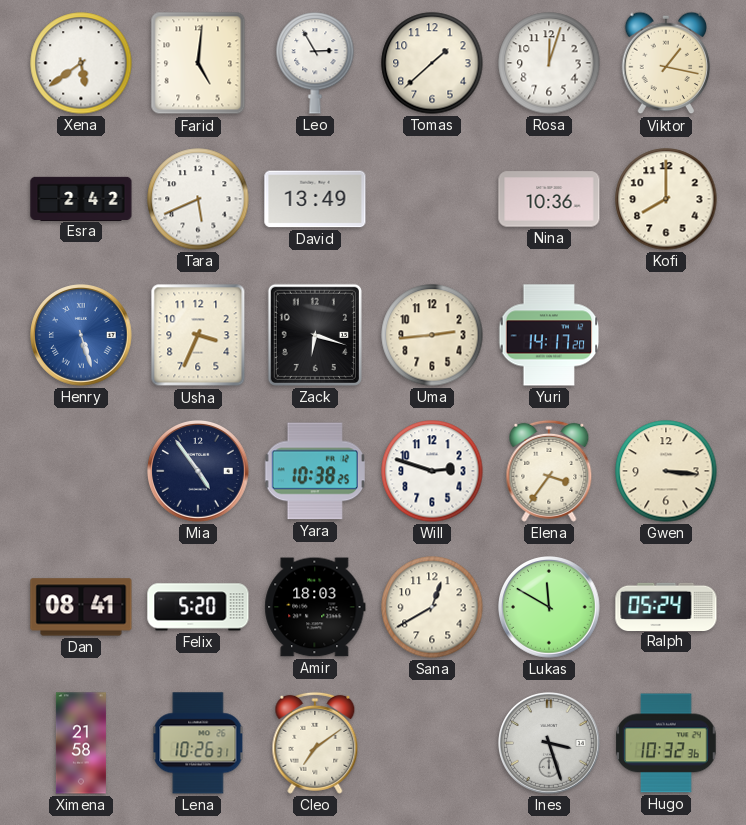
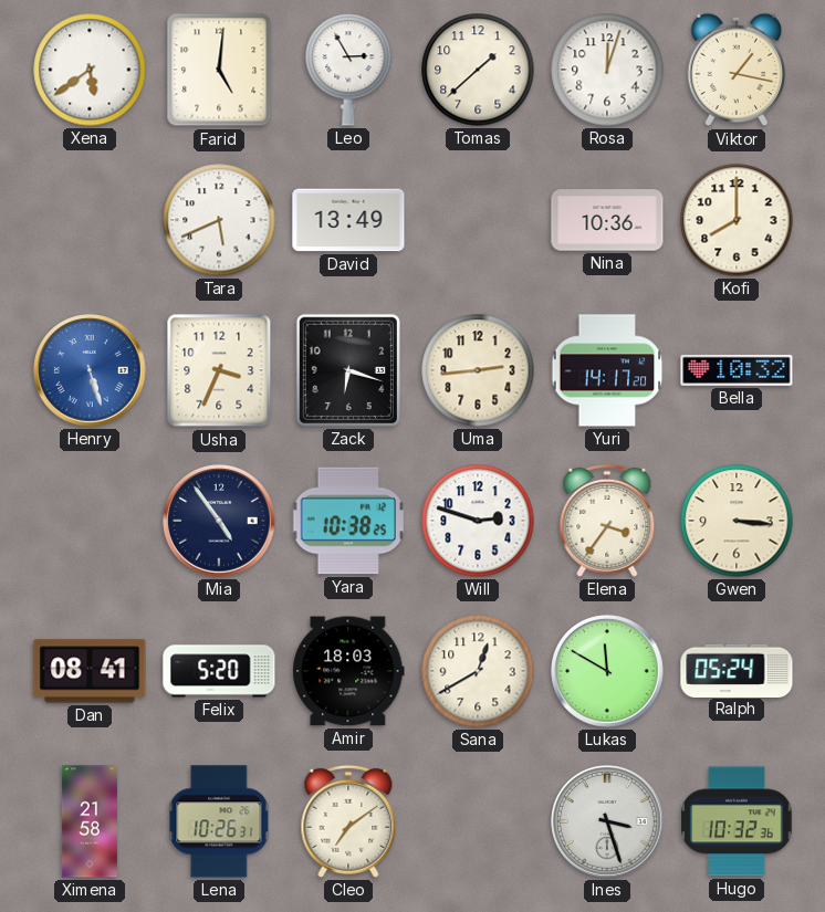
Esra: 2:42 -> none (81, 198)
Bella: none -> 10:32 (737, 370)
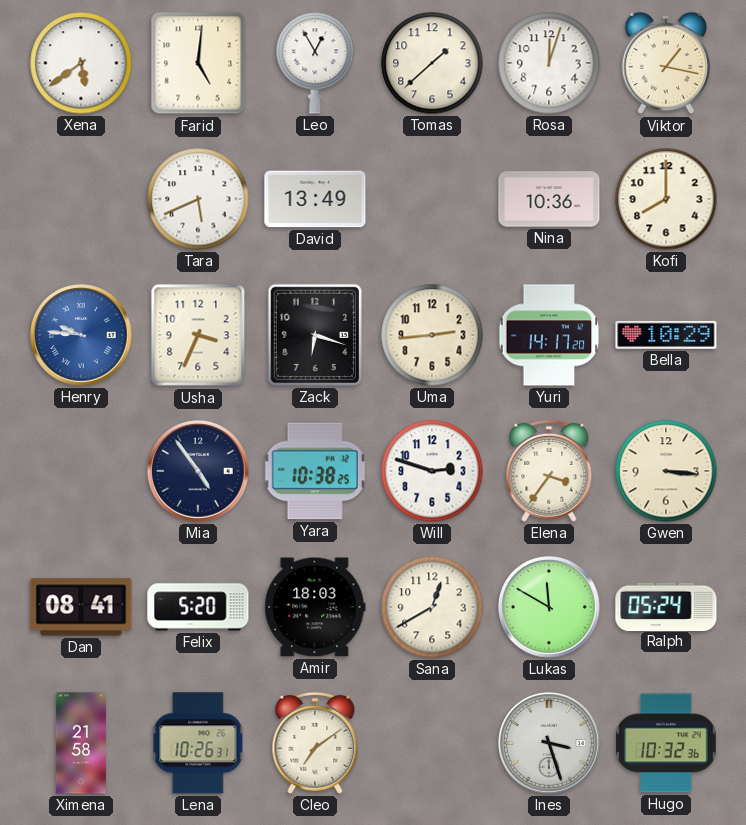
Leo: 2:55 -> 12:55 (315, 63)
Henry: 5:27 -> 9:46 (82, 336)
Bella: 10:32 -> 10:29 (666, 335)
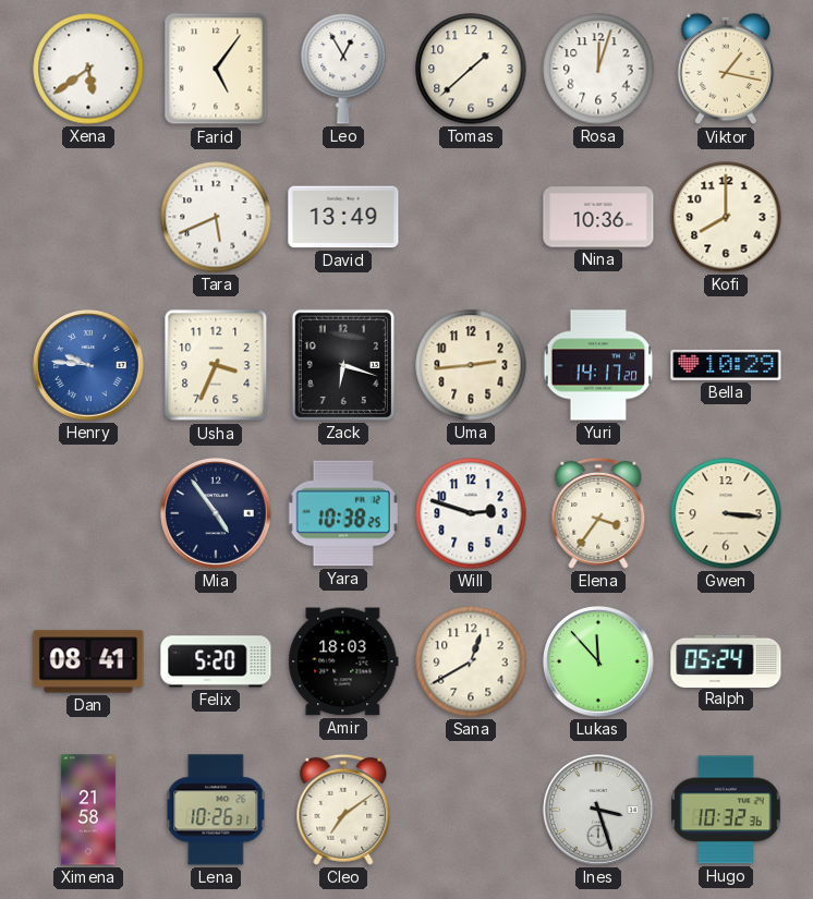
Farid: 5:01 -> 5:06 (216, 69)
Lukas: 11:50 -> 11:53 (599, 663)
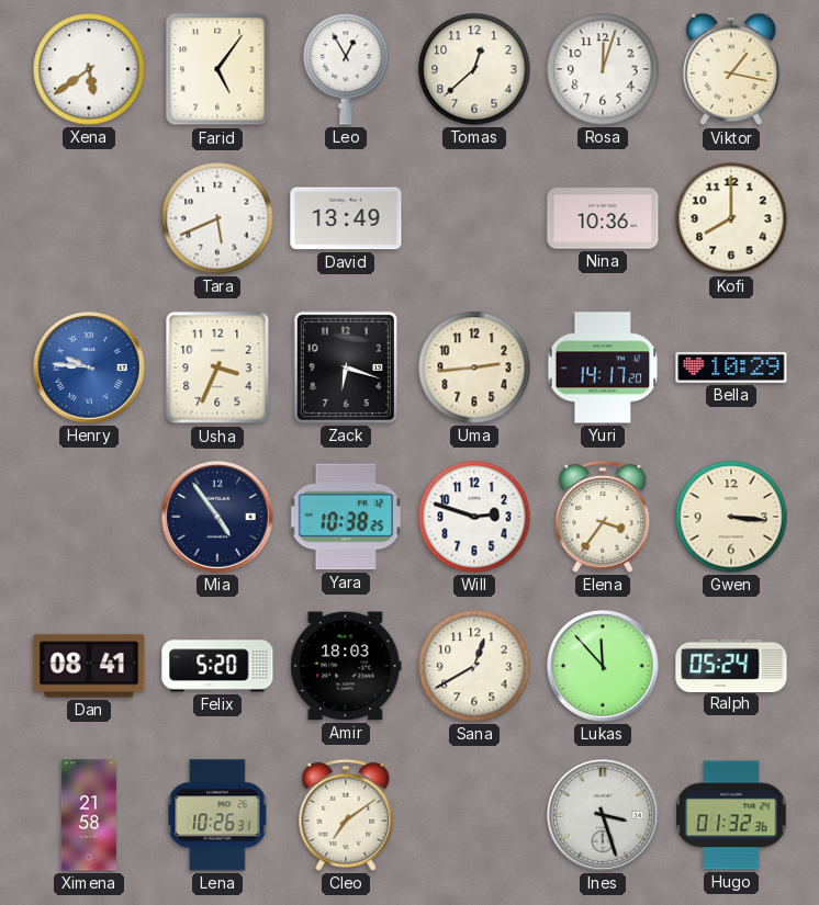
Tomas: 1:38 -> 12:38 (474, 69)
Hugo: 10:32 -> 01:32 (731, 815)
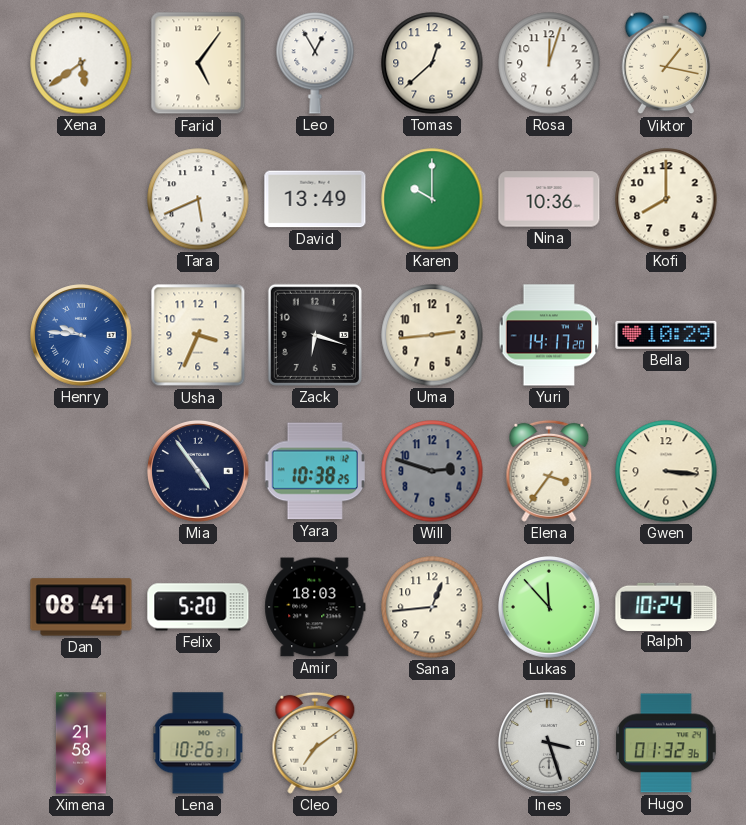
Karen: none -> 10:00 (432, 199)
Will dial: white -> grey (432, 471)
Sana: 12:40 -> 12:44 (432, 607)
Ralph: 05:24 -> 10:24 (666, 606)
